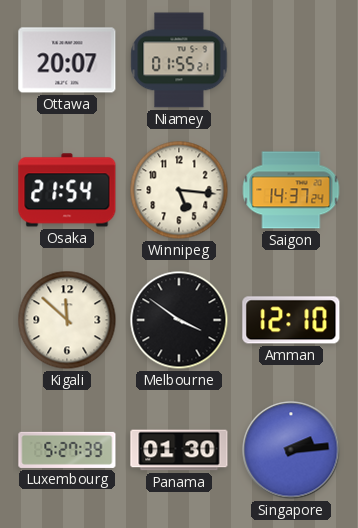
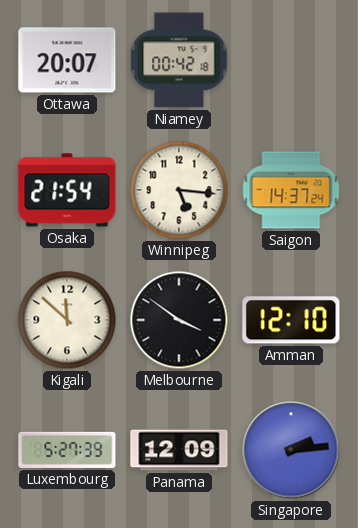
Niamey: 01:55 -> 00:42 (179, 60)
Panama: 01:30 -> 12:09 (179, 450)
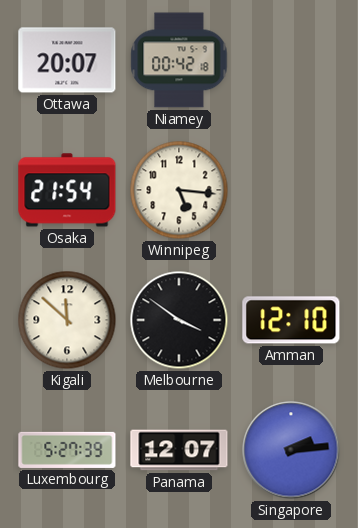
Saigon: 14:37 -> none (291, 190)
Panama: 12:09 -> 12:07 (179, 450)
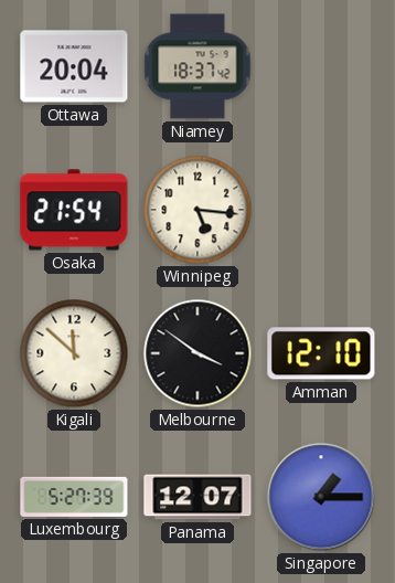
Ottawa: 20:07 -> 20:04 (74, 66)
Niamey: 00:42 -> 18:37 (197, 66)
Singapore: 2:14 -> 1:15 (321, 497)
